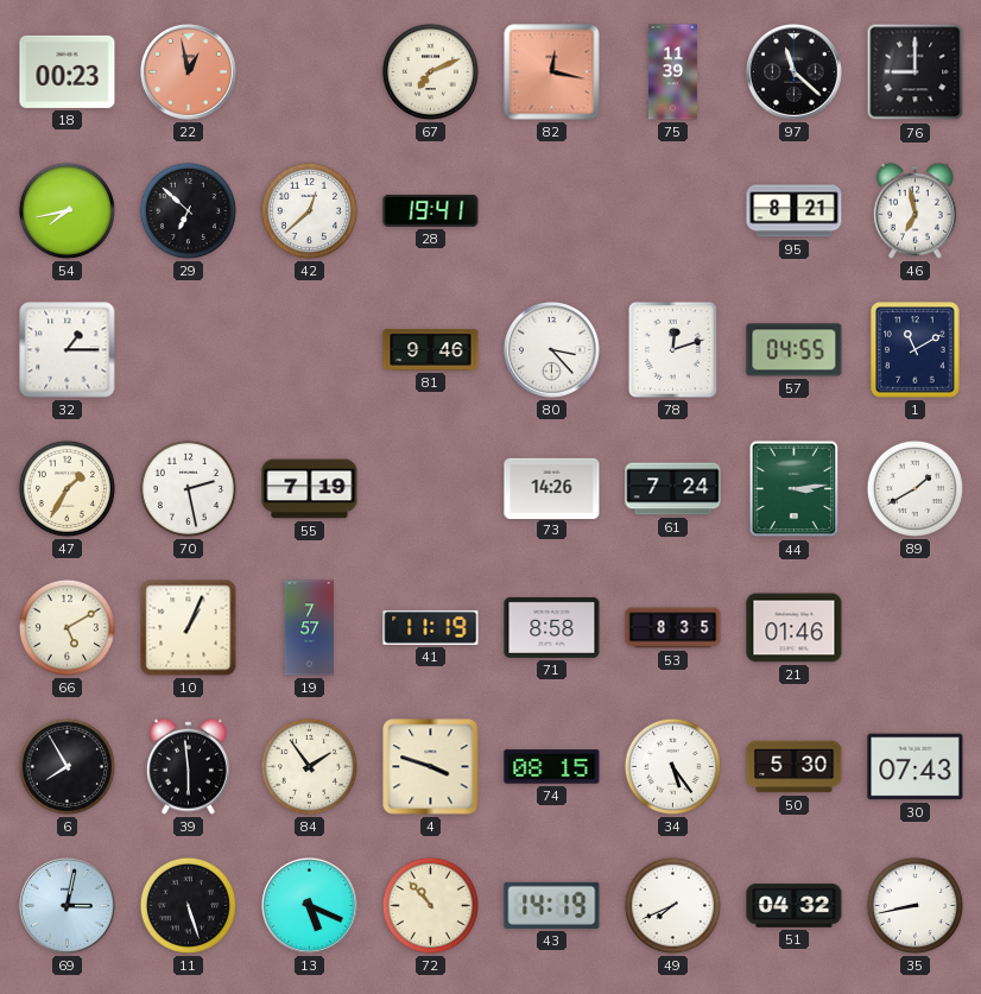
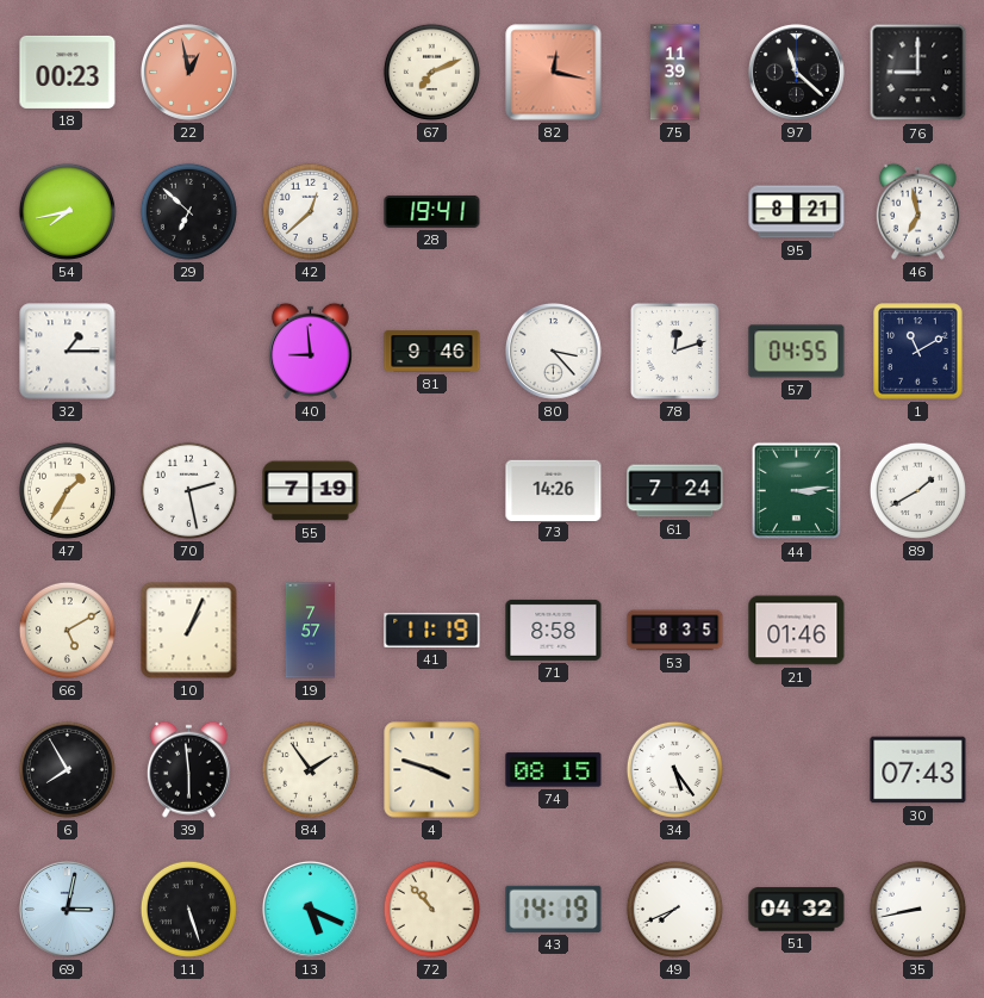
40: none -> 8:59 (310, 351)
50: 5:30 -> none (795, 767)
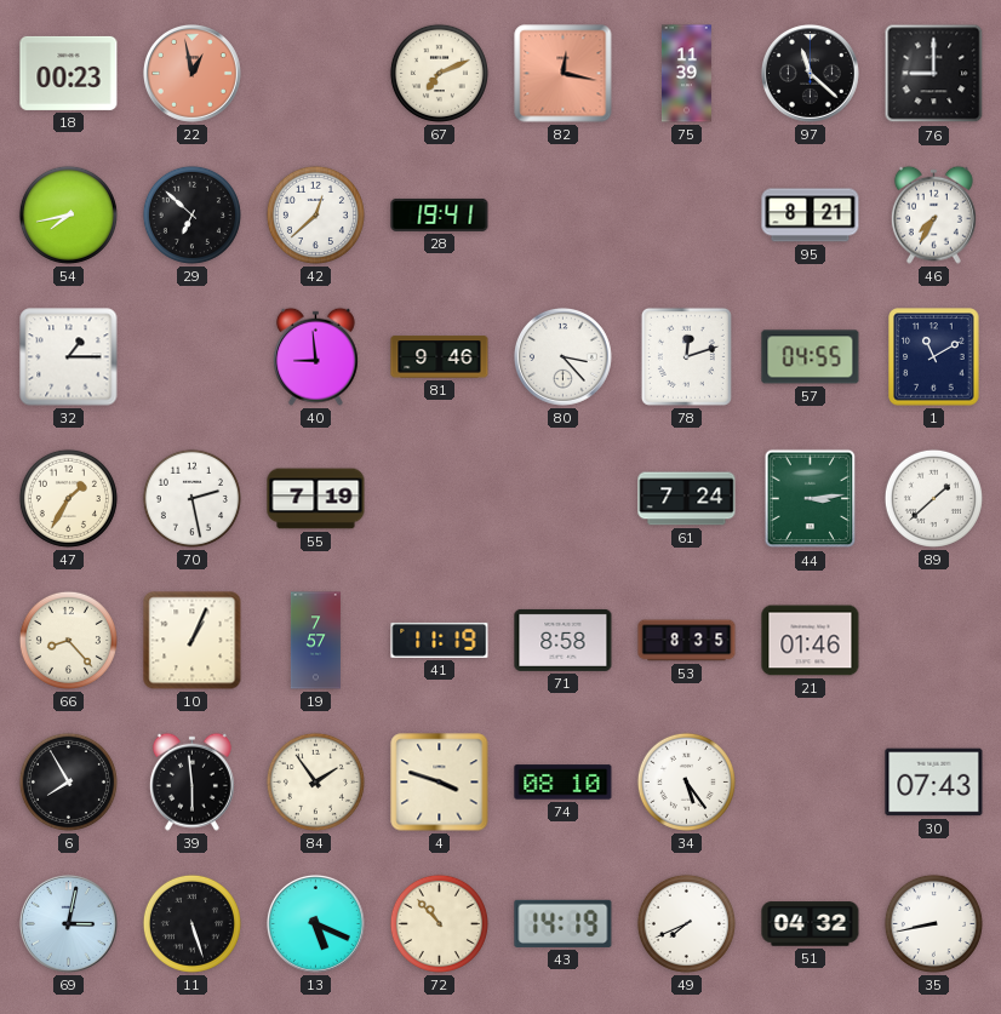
46: 6:58 -> 7:35 (933, 214)
73: 14:26 -> none (554, 490)
89: 1:40 -> 1:38 (933, 498)
66: 5:10 -> 8:23 (68, 640)
74: 08:15 -> 08:10 (564, 783)
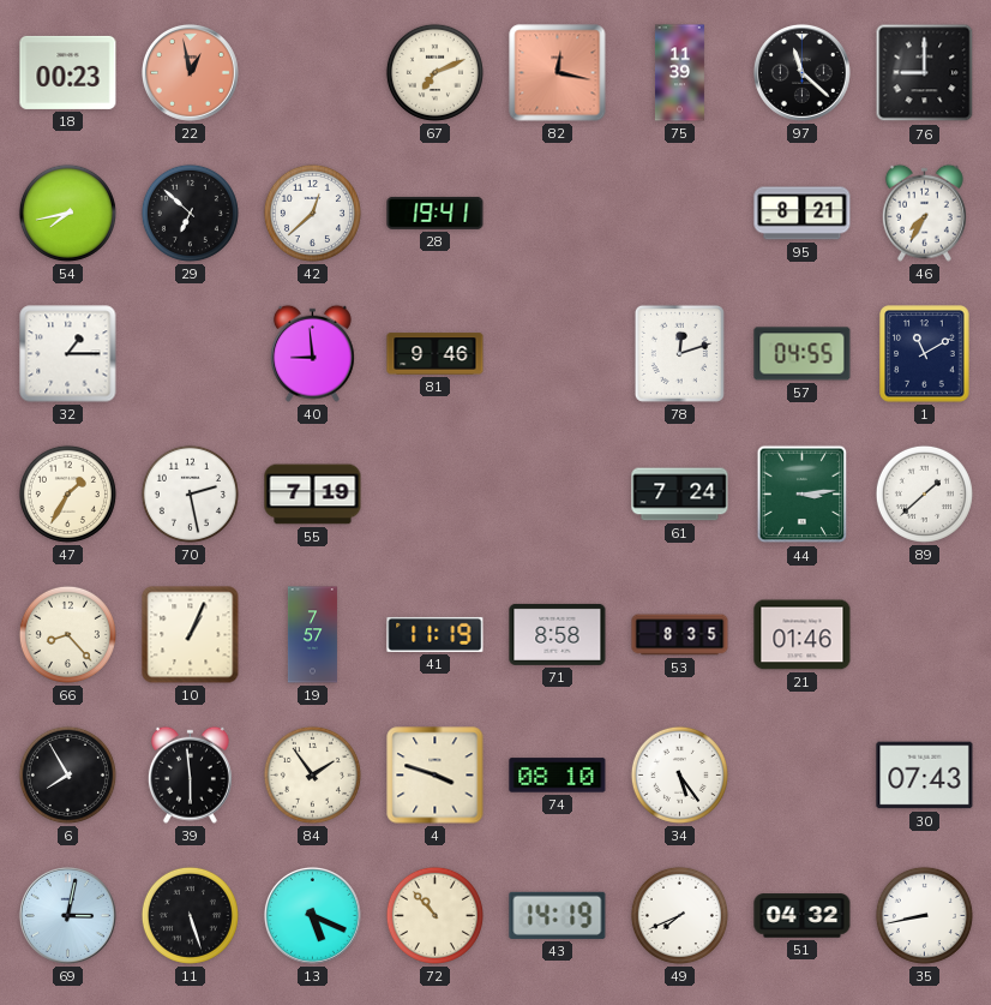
80: 3:23 -> none (562, 356)
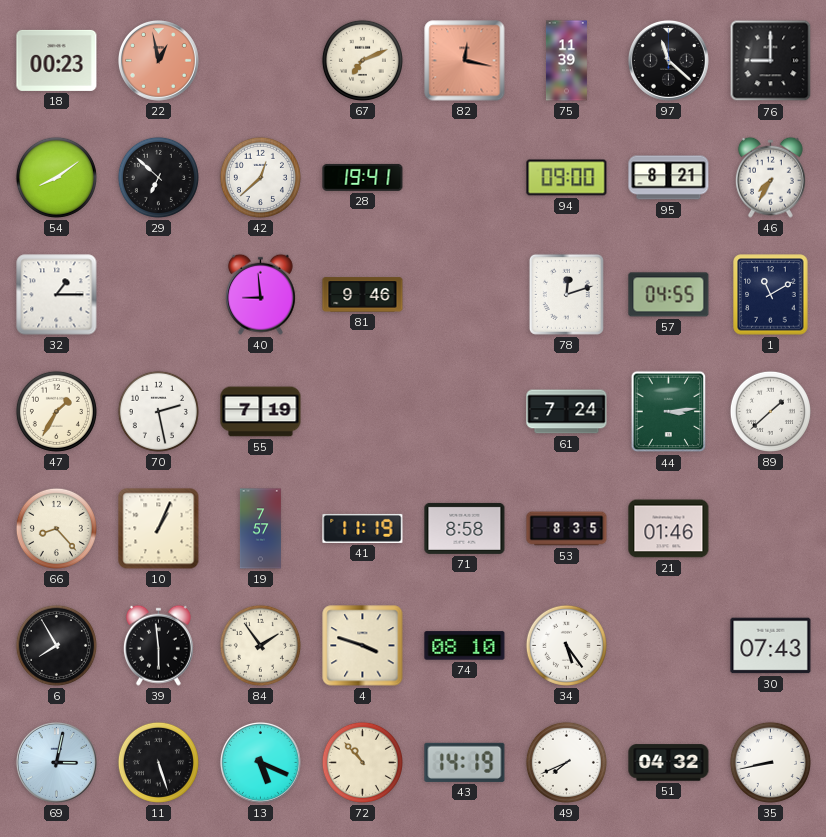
54: 7:43 -> 8:09 (56, 177)
94: none -> 09:00 (567, 178)
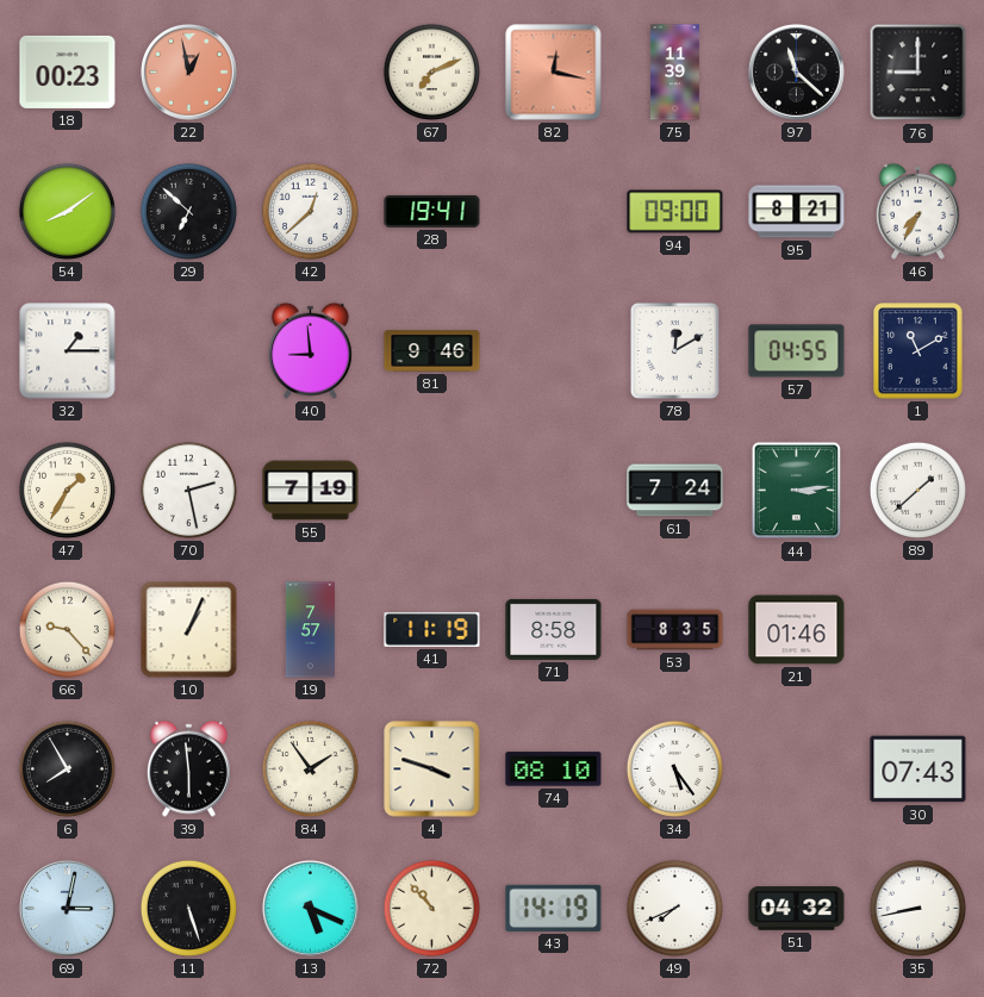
78: 12:12 -> 12:10 (674, 350)
66: 8:23 -> 9:23 (67, 629)
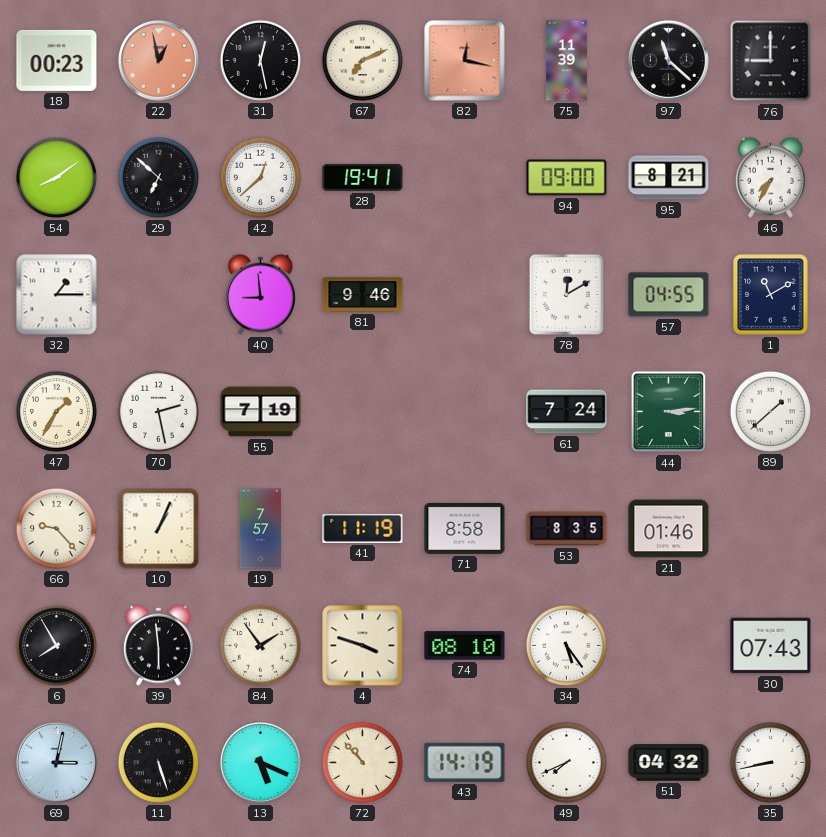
31: none -> 12:28 (260, 60)
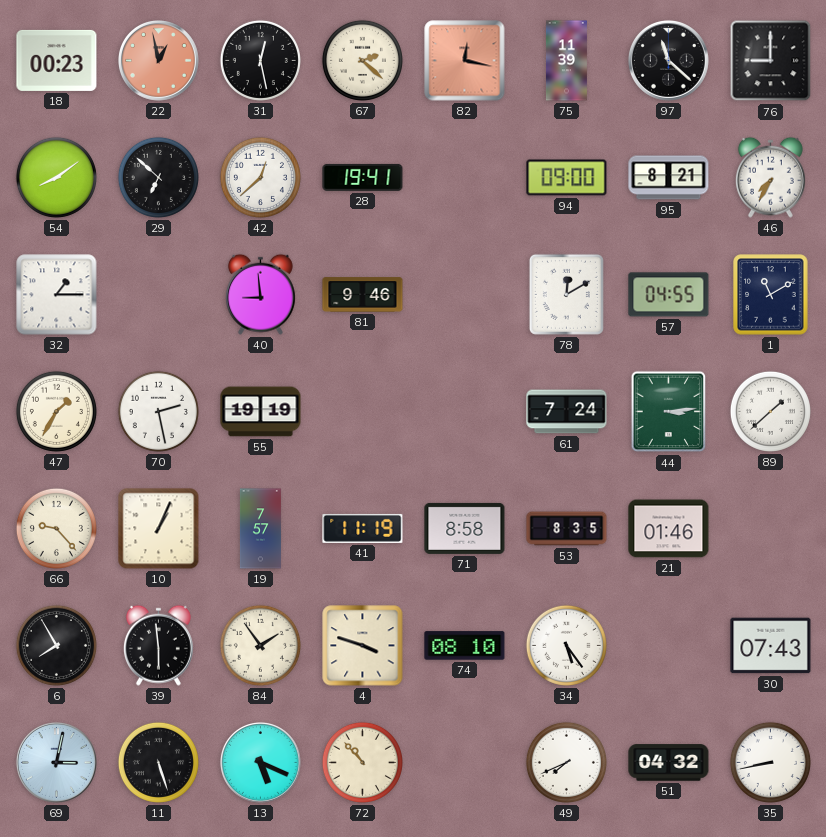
67: 7:11 -> 2:22 (362, 60)
55: 7:19 -> 19:19 (261, 412)
43: 14:19 -> none (465, 762)
